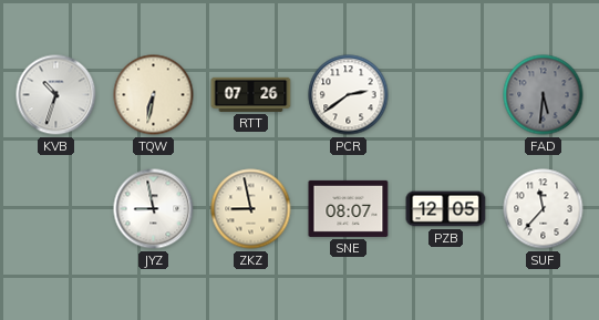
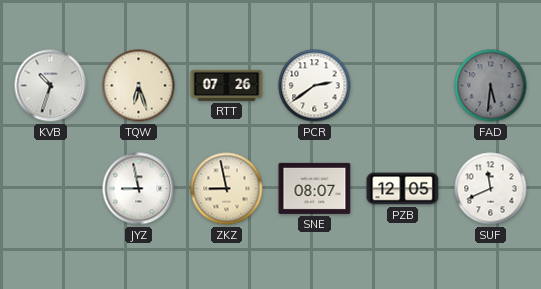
TQW: 6:32 -> 6:27 (139, 86)
SUF: 11:37 -> 11:41 (491, 189)
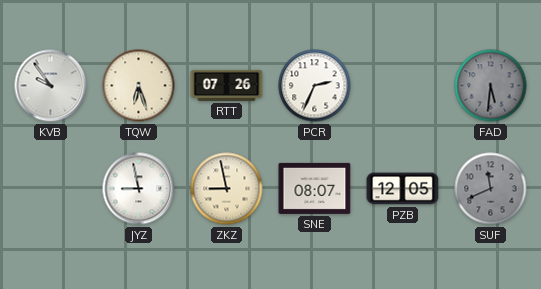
KVB: 10:33 -> 9:54 (51, 86)
PCR: 2:39 -> 2:34 (315, 86)
SUF dial: white -> grey (491, 189)
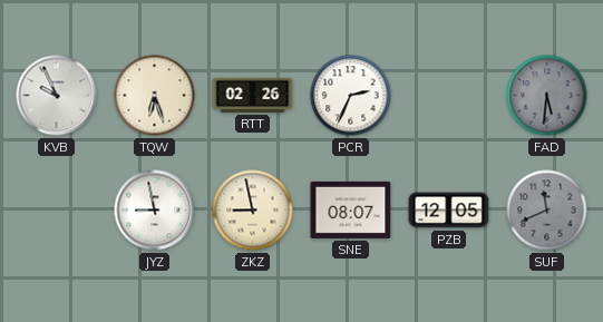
KVB: 9:54 -> 9:56 (57, 96)
RTT: 07:26 -> 02:26 (253, 95)
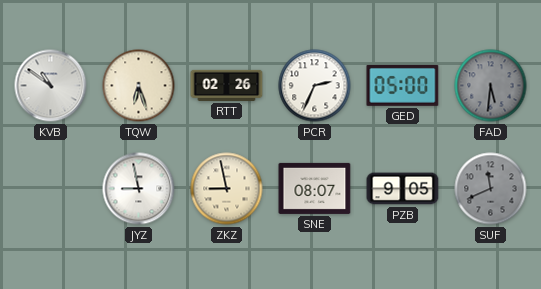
KVB: 9:56 -> 10:51 (51, 86)
GED: none -> 05:00 (403, 85)
PZB: 12:05 -> 9:05 (403, 189)
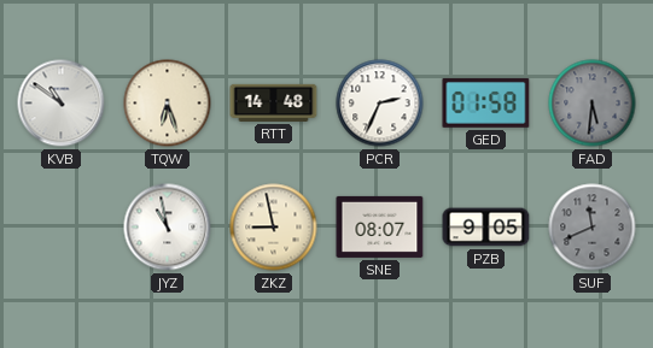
RTT: 02:26 -> 14:48 (274, 102)
GED: 05:00 -> 01:58 (486, 102)
JYZ: 8:58 -> 10:58 (168, 228)
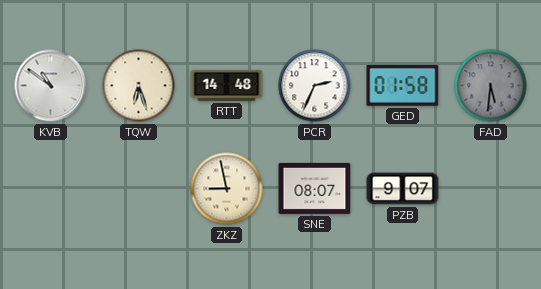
JYZ: 10:58 -> none (168, 228)
PZB: 9:05 -> 9:07 (403, 189)
SUF: 11:41 -> none (593, 228)
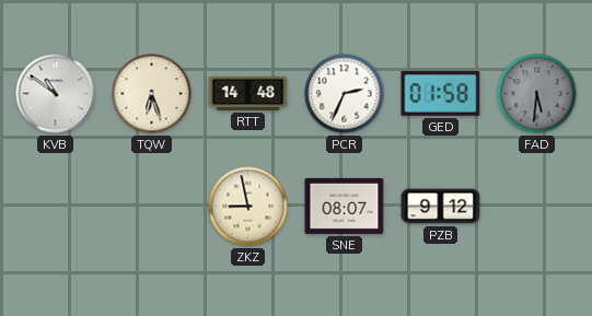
PZB: 9:07 -> 9:12 (441, 207)
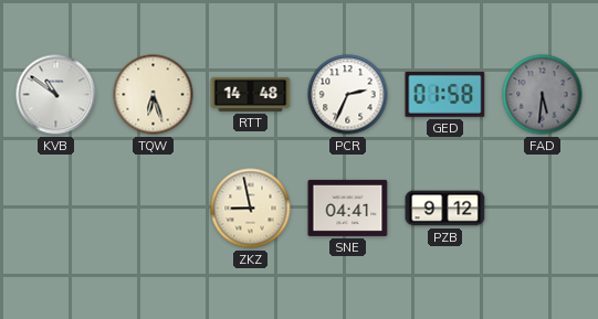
SNE: 08:07 -> 04:41 (348, 208)
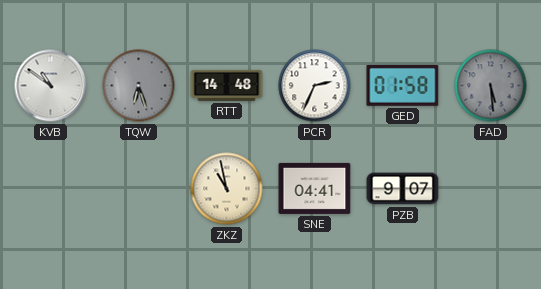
TQW dial: cream -> grey (139, 86)
FAD: 5:31 -> 5:29 (491, 86)
ZKZ: 8:58 -> 10:58 (227, 189)
PZB: 9:12 -> 9:07 (403, 189)
